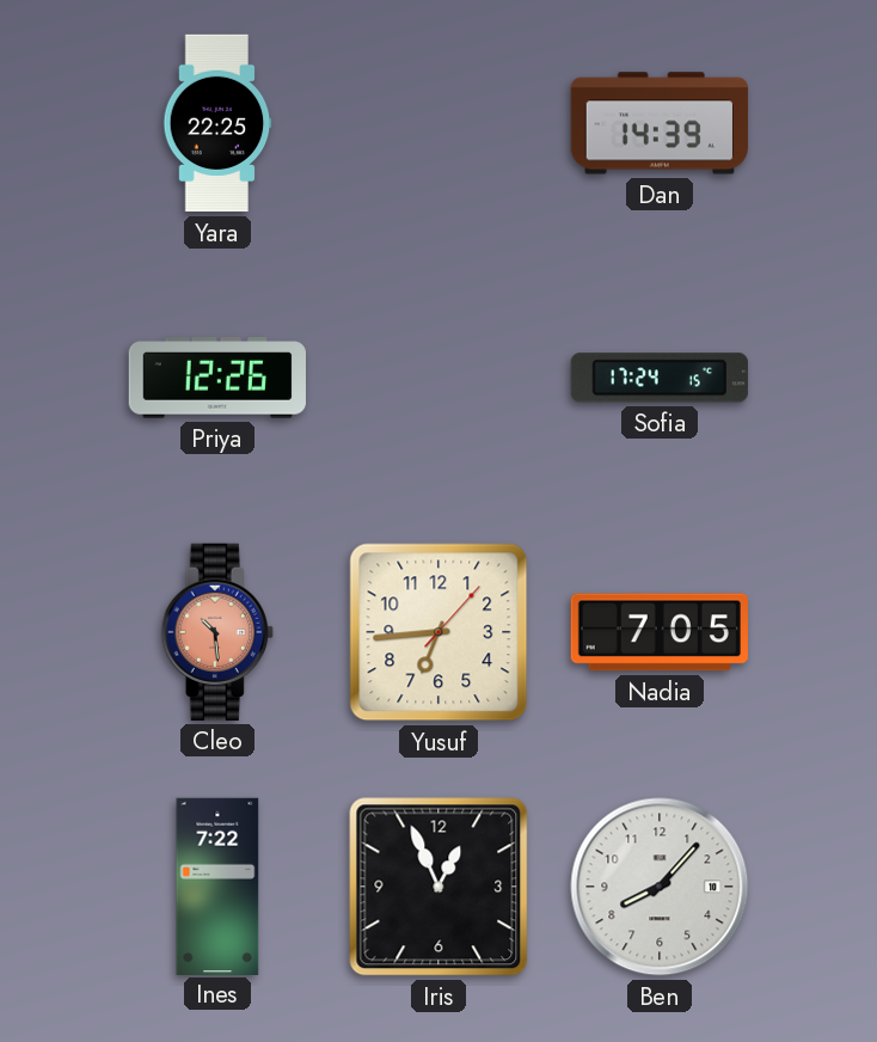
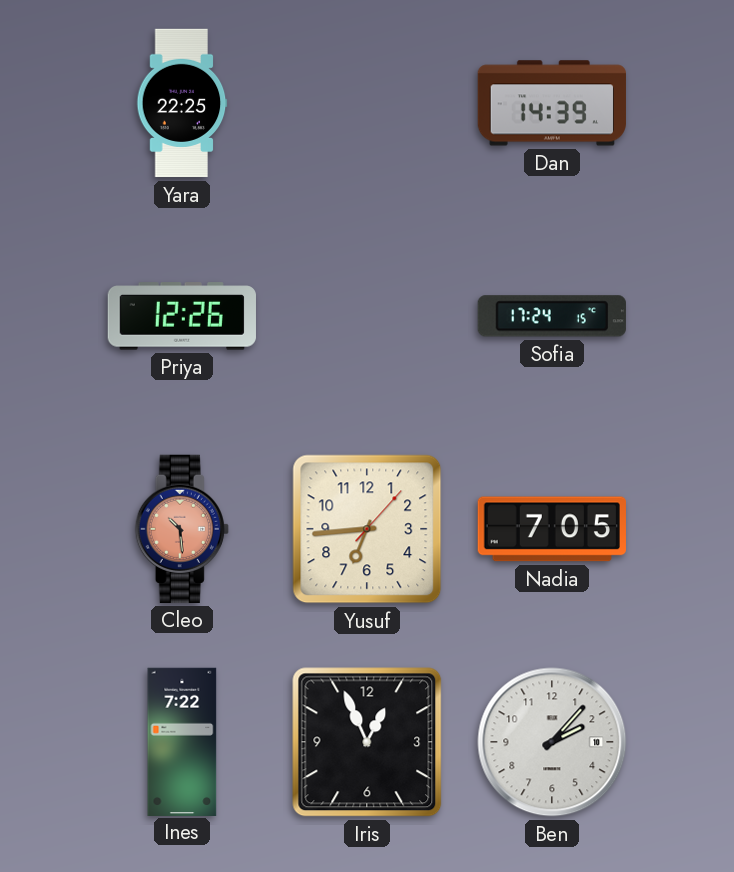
Ben: 8:07 -> 2:07 (552, 742)
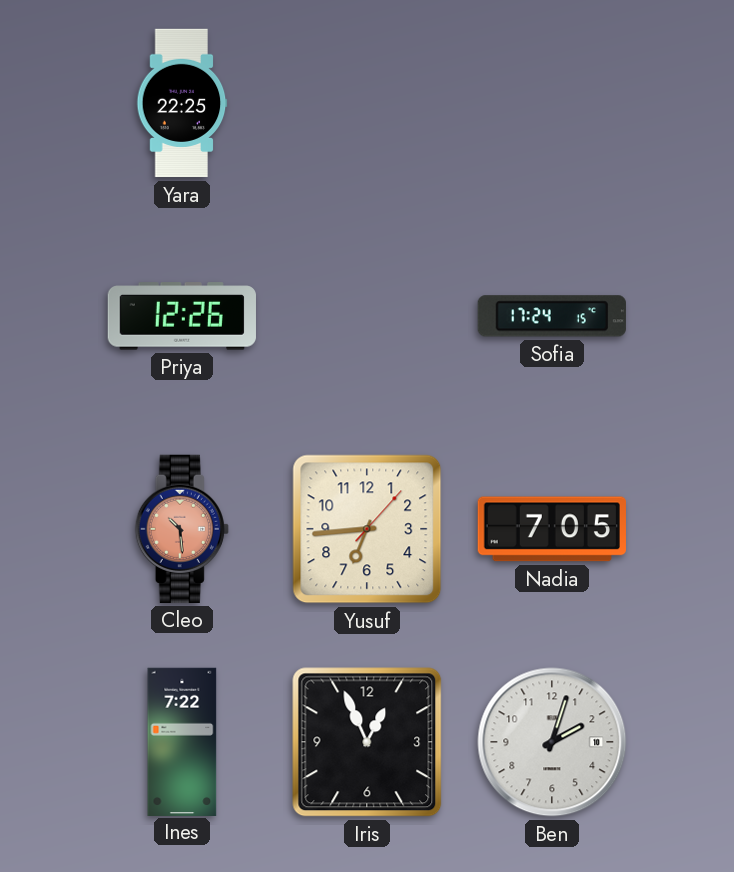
Dan: 14:39 -> none (552, 103)
Ben: 2:07 -> 2:03 (552, 742)
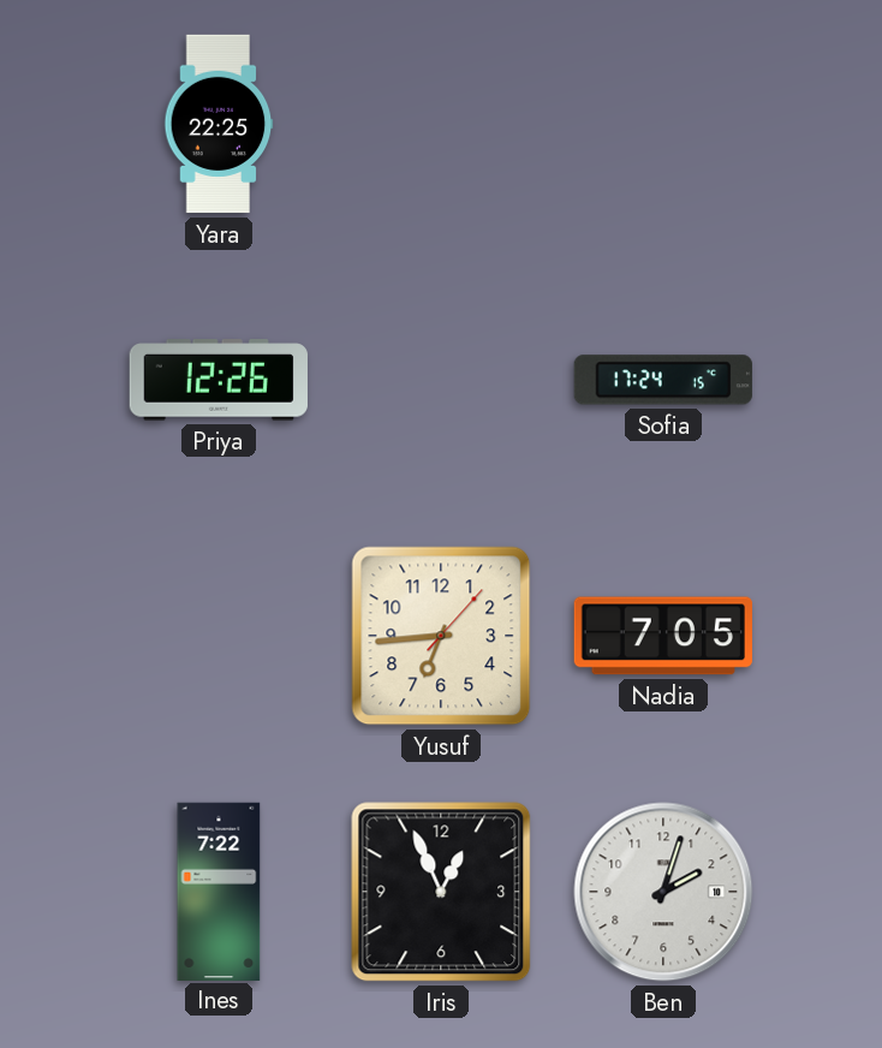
Cleo: 10:29 -> none (182, 529)
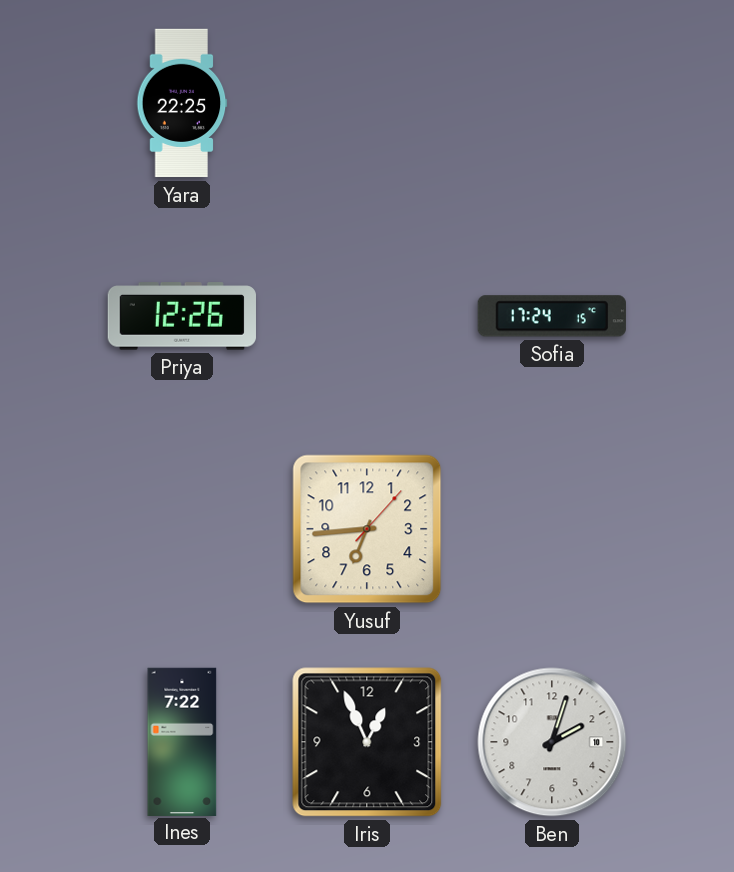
Nadia: 7:05 -> none (663, 636)
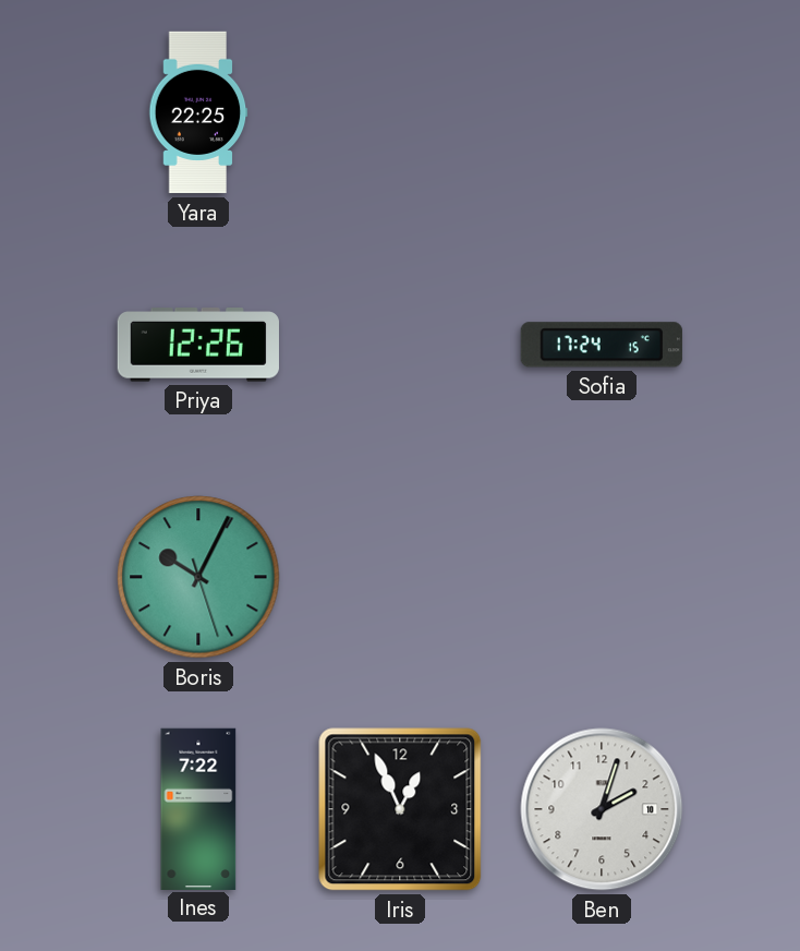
Boris: none -> 10:04 (198, 577)
Yusuf: 6:44 -> none (367, 529)
